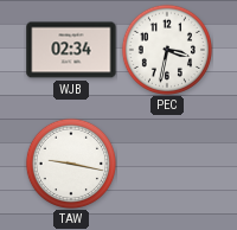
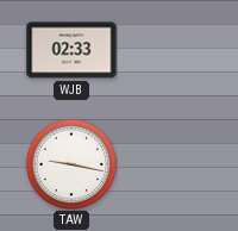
WJB: 02:34 -> 02:33 (71, 50)
PEC: 3:32 -> none (167, 50)
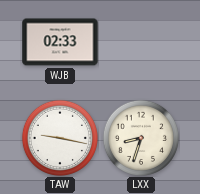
LXX: none -> 8:33 (141, 138)
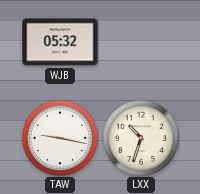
WJB: 02:33 -> 05:32 (60, 42)
LXX: 8:33 -> 10:33 (141, 138)
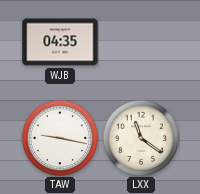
WJB: 05:32 -> 04:35 (60, 42)
LXX: 10:33 -> 11:21 (141, 138)
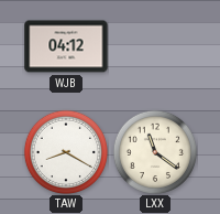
WJB: 04:35 -> 04:12 (66, 46)
TAW: 9:17 -> 8:20 (66, 152)
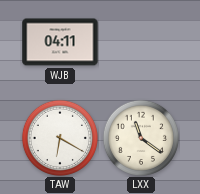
WJB: 04:12 -> 04:11 (60, 42)
TAW: 8:20 -> 6:20 (60, 138)
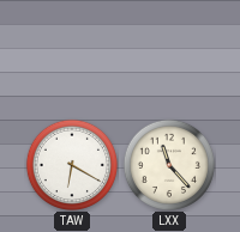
WJB: 04:11 -> none (60, 42)
LXX: 11:21 -> 11:23 (169, 165)
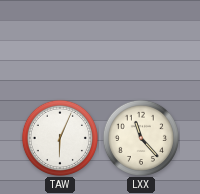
TAW: 6:20 -> 6:04 (60, 138)
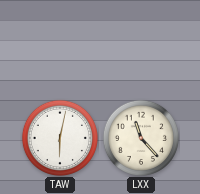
TAW: 6:04 -> 6:02 (60, 138)
